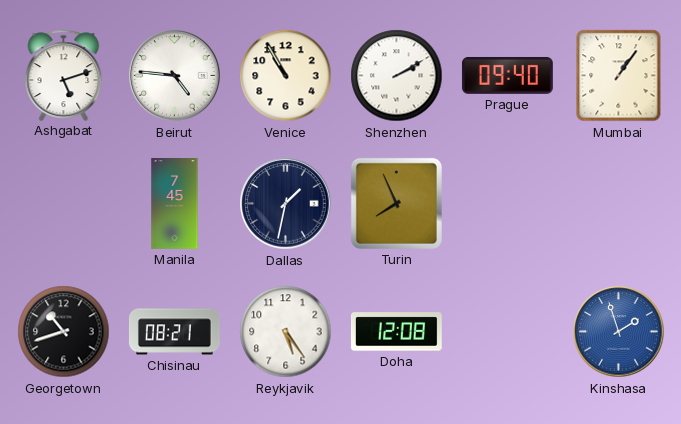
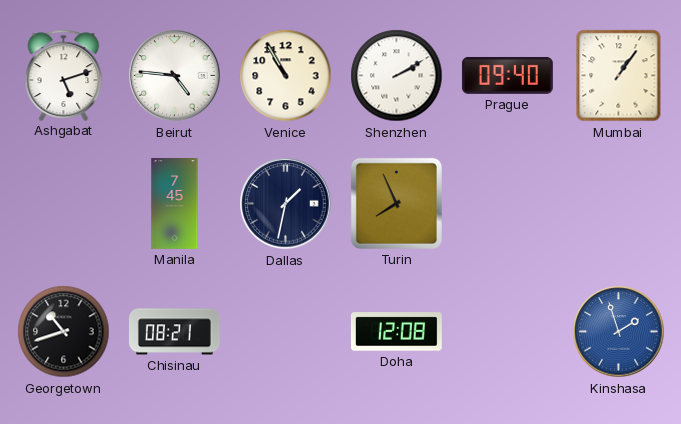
Reykjavik: 5:24 -> none (286, 332)
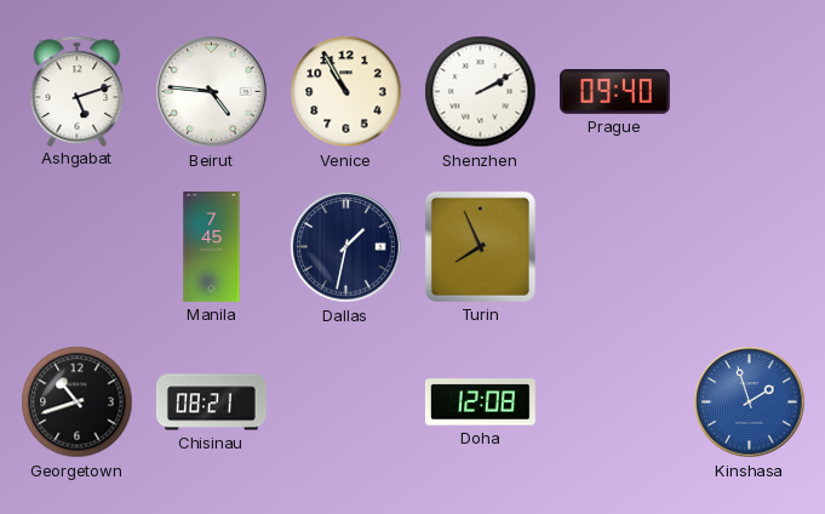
Mumbai: 1:06 -> none (619, 76)
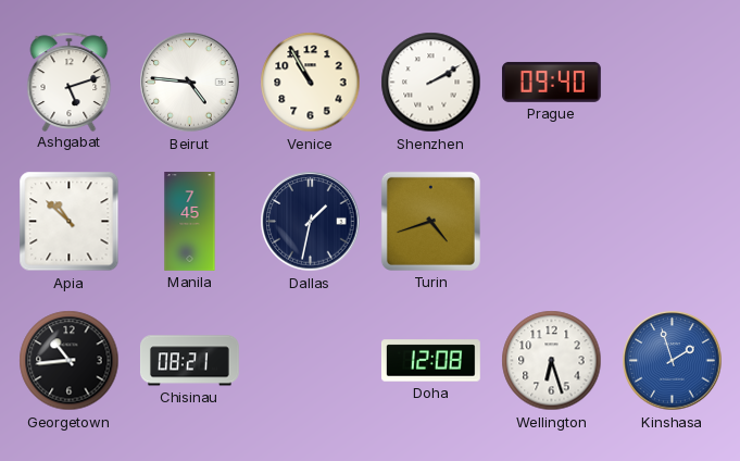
Apia: none -> 10:52 (70, 222)
Turin: 7:56 -> 4:42 (430, 221)
Georgetown: 10:42 -> 10:44 (70, 361)
Wellington: none -> 6:27 (552, 361)
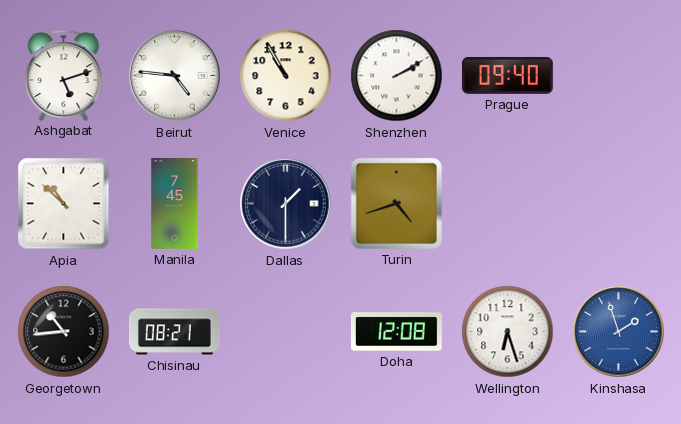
Dallas: 1:32 -> 1:30 (286, 204)
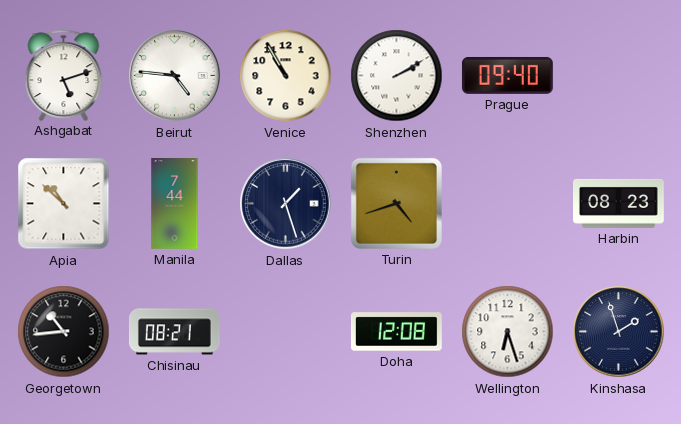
Manila: 7:45 -> 7:44 (175, 204)
Dallas: 1:30 -> 1:27 (286, 204)
Harbin: none -> 08:23 (619, 203)
Kinshasa dial: blue -> navy (619, 332)
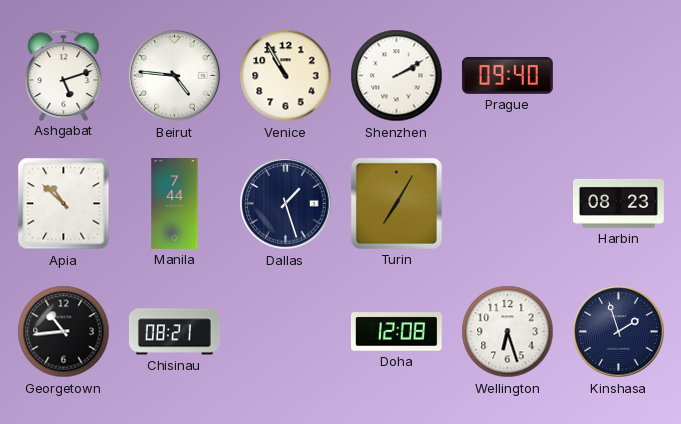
Turin: 4:42 -> 7:05 (396, 203)
